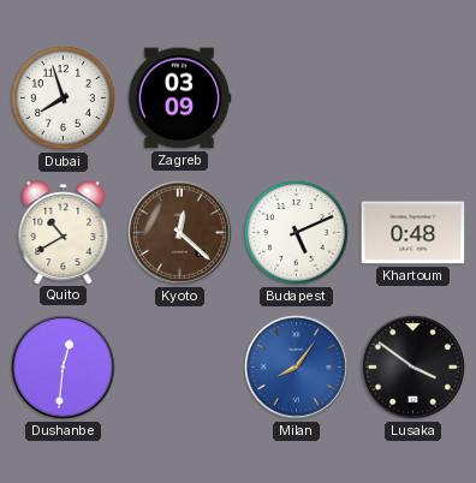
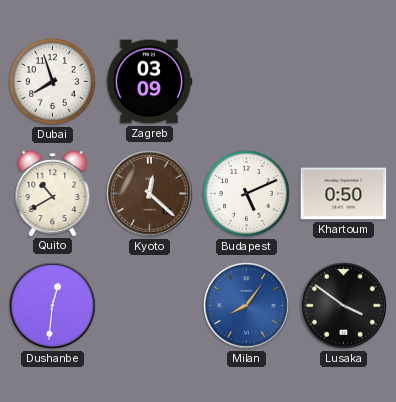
Khartoum: 0:48 -> 0:50 (344, 194)
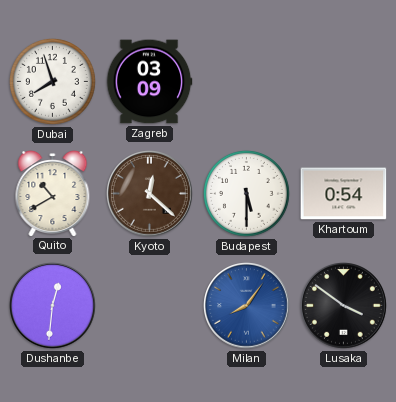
Budapest: 5:11 -> 5:30 (246, 193)
Khartoum: 0:50 -> 0:54 (344, 194)
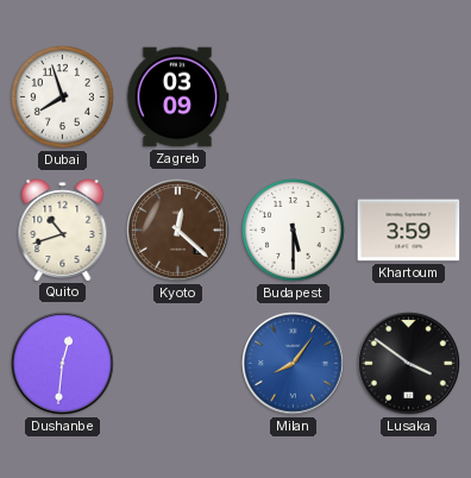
Quito: 10:40 -> 10:42 (63, 231)
Khartoum: 0:54 -> 3:59 (409, 231)
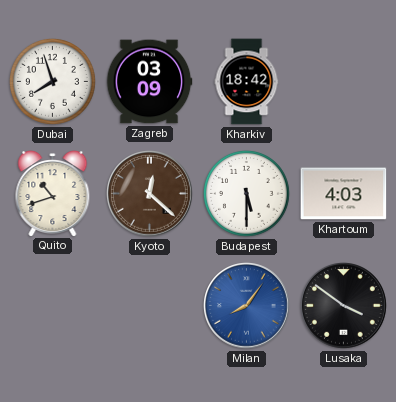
Kharkiv: none -> 18:42 (247, 82)
Khartoum: 3:59 -> 4:03 (344, 194)
Dushanbe: 12:31 -> none (63, 364)
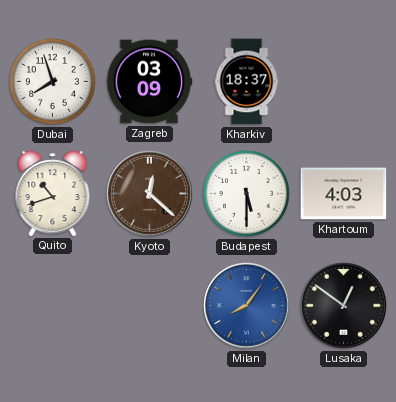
Kharkiv: 18:42 -> 18:37 (247, 82)
Lusaka: 3:51 -> 12:51 (344, 306)
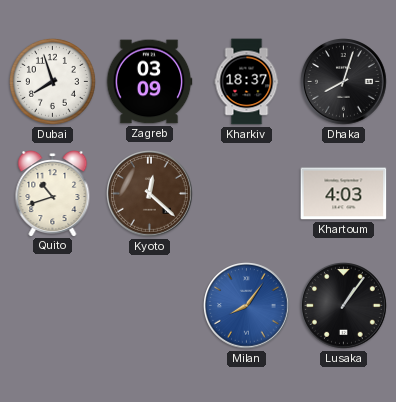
Dhaka: none -> 8:03 (344, 82)
Budapest: 5:30 -> none (246, 193)
Lusaka: 12:51 -> 1:06 (344, 306)
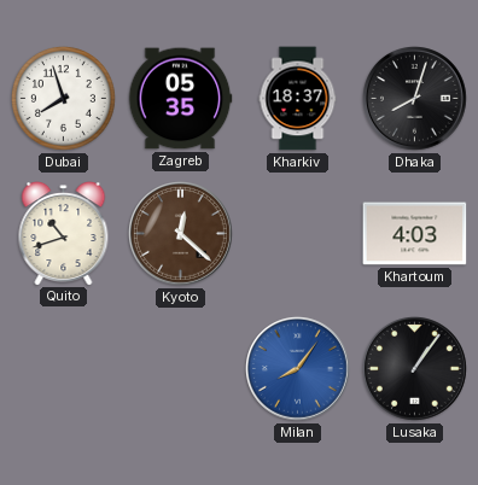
Zagreb: 03:09 -> 05:35 (180, 99)
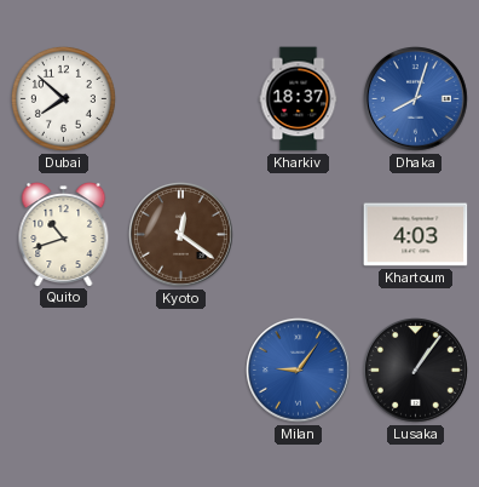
Dubai: 7:57 -> 7:52 (63, 98)
Zagreb: 05:35 -> none (180, 99)
Dhaka dial: black -> blue (416, 99)
Kyoto: 12:22 -> 12:21 (181, 235)
Milan: 8:06 -> 9:06 (299, 371)
